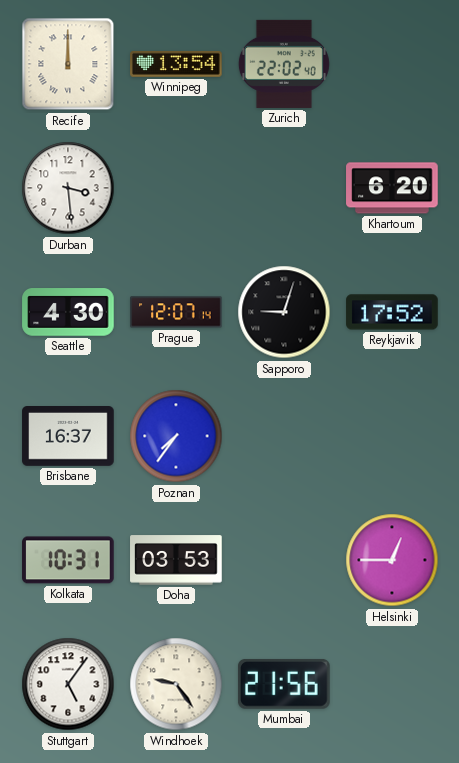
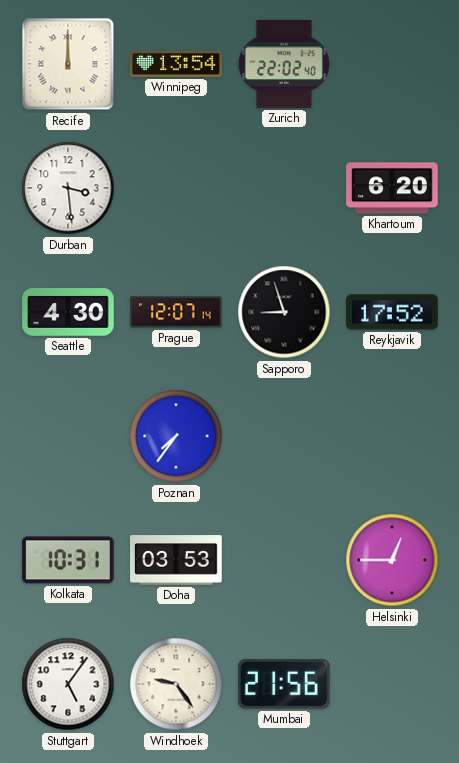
Sapporo: 9:03 -> 8:57 (284, 312)
Brisbane: 16:37 -> none (68, 437)
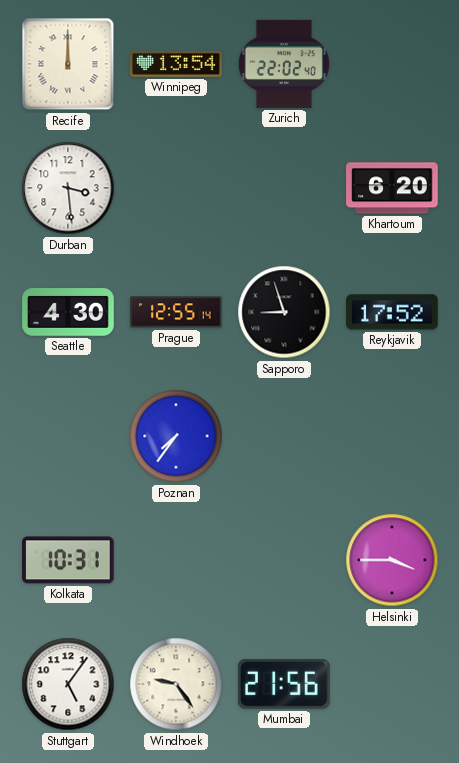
Prague: 12:07 -> 12:55 (176, 312)
Doha: 03:53 -> none (176, 560)
Helsinki: 12:45 -> 3:45 (392, 560)
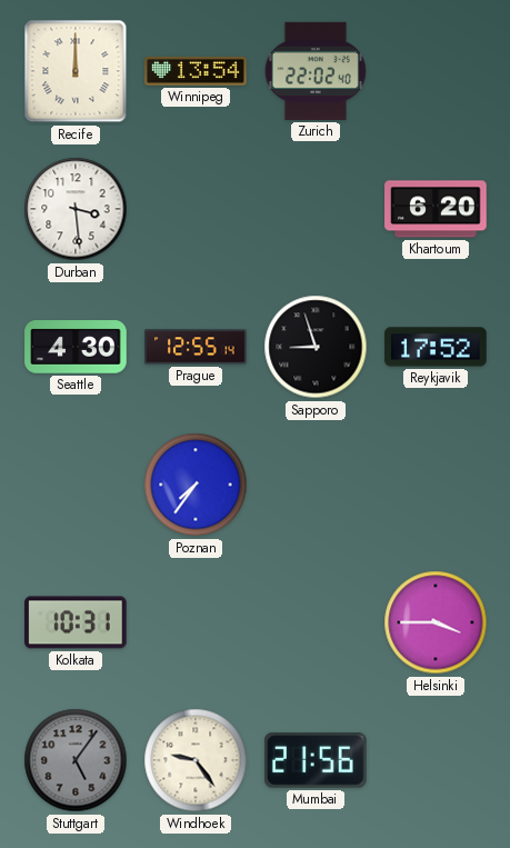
Stuttgart dial: white -> grey (76, 760)
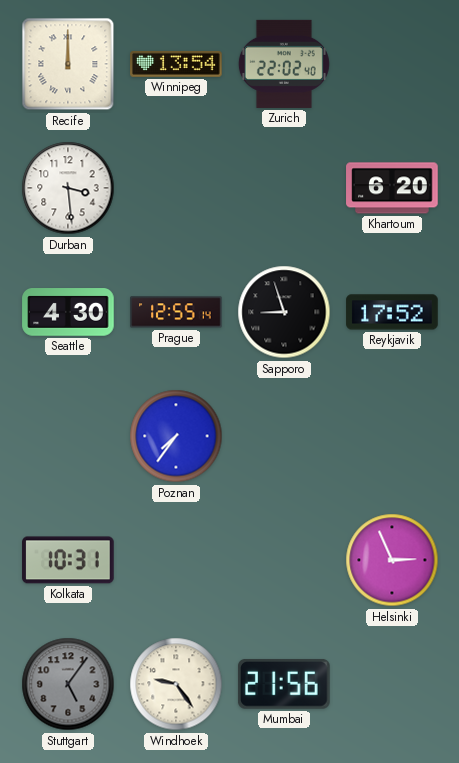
Helsinki: 3:45 -> 2:56 (392, 560)
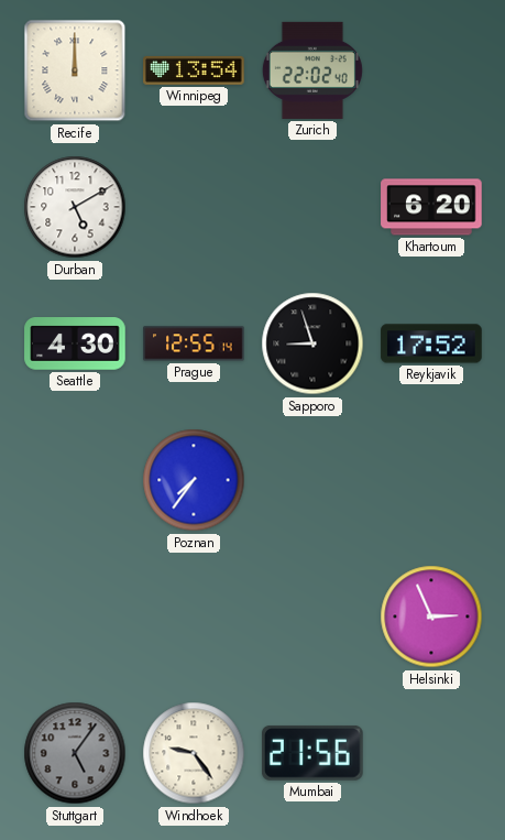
Durban: 3:29 -> 5:10 (75, 207)
Kolkata: 10:31 -> none (68, 560)
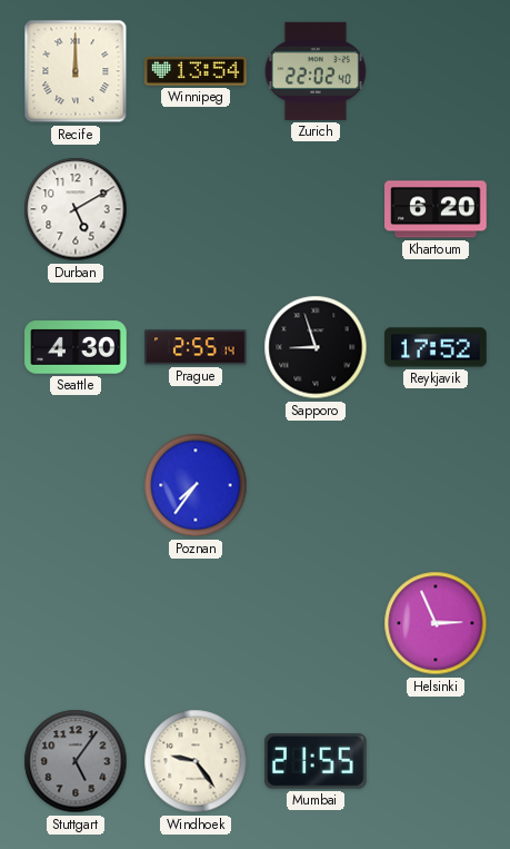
Prague: 12:55 -> 2:55 (196, 347)
Mumbai: 21:56 -> 21:55 (316, 761)
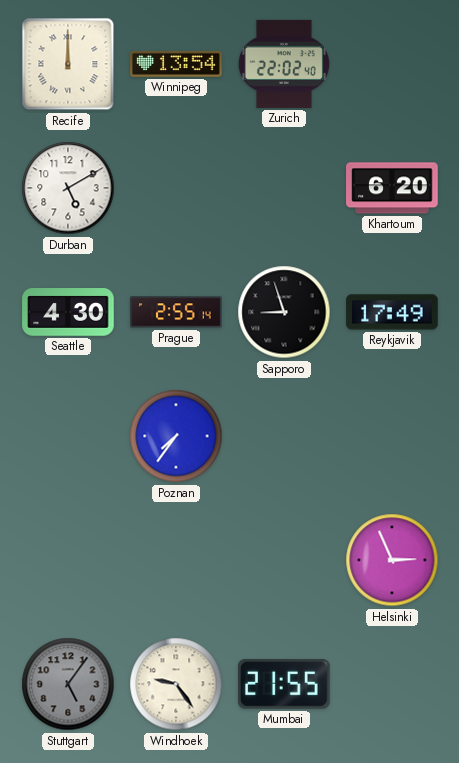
Reykjavik: 17:52 -> 17:49 (392, 312)
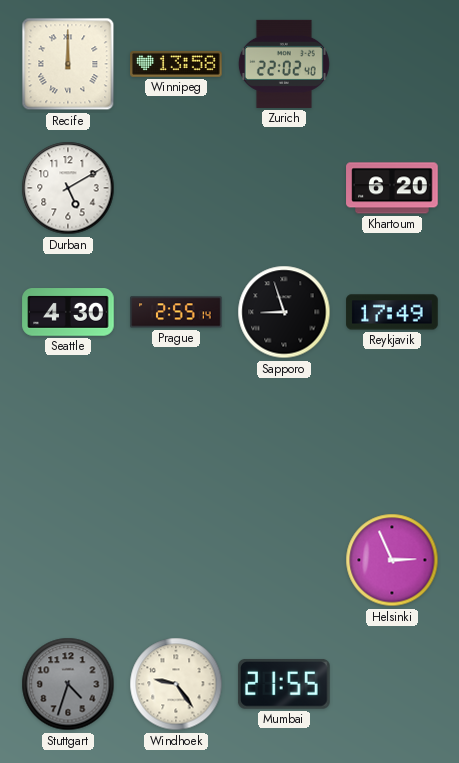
Winnipeg: 13:54 -> 13:58 (176, 64)
Poznan: 7:36 -> none (176, 436)
Stuttgart: 5:06 -> 4:33 (68, 684)
